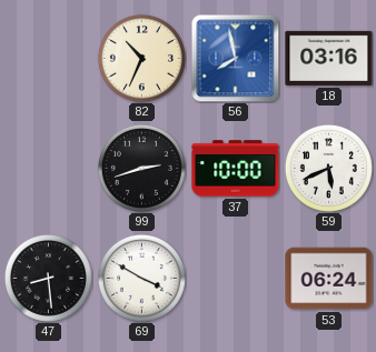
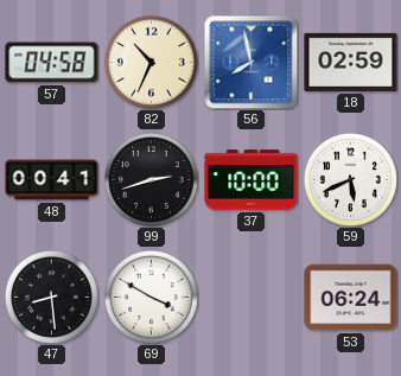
57: none -> 04:58 (52, 63)
18: 03:16 -> 02:59 (351, 62)
48: none -> 00:41 (52, 180)
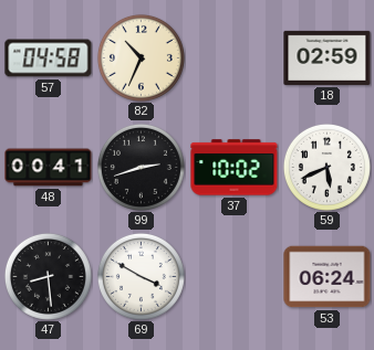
56: 7:58 -> none (250, 62)
37: 10:00 -> 10:02 (235, 168)
